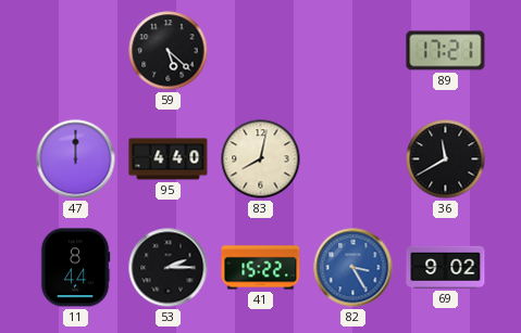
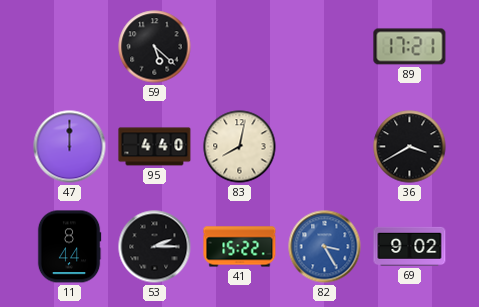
36: 11:40 -> 3:40 (410, 147)
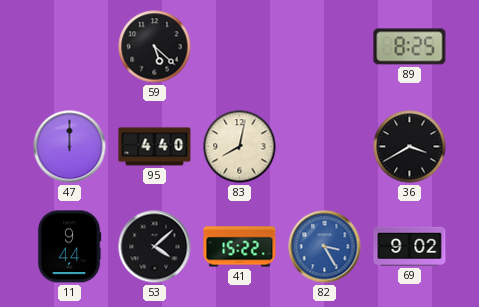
89: 17:21 -> 8:25 (410, 47)
11: 8:44 -> 9:44 (69, 247)
53: 2:15 -> 4:08 (155, 247)
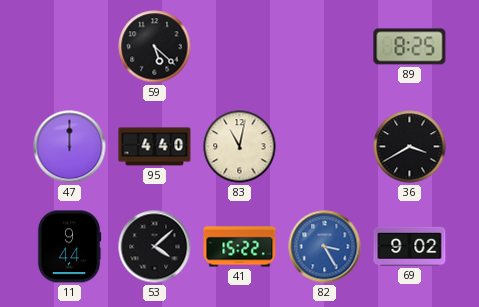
83: 8:02 -> 11:02 (240, 147)
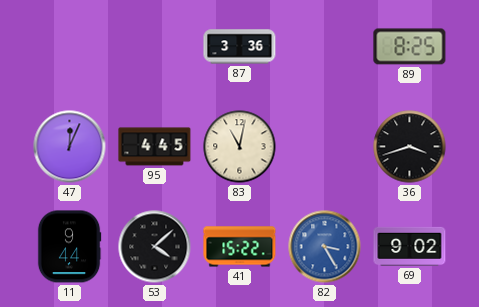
59: 5:22 -> none (155, 47)
87: none -> 3:36 (240, 47)
47: 12:00 -> 12:04 (70, 147)
95: 4:40 -> 4:45 (155, 147)
36: 3:40 -> 3:42 (410, 147)
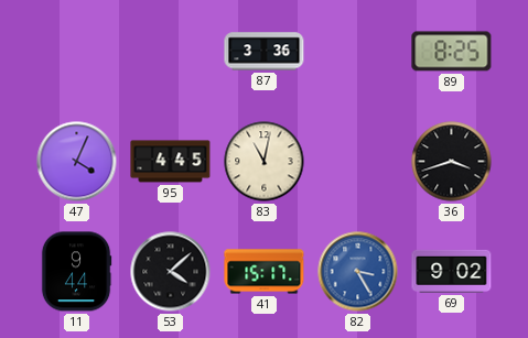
47: 12:04 -> 4:04 (77, 162)
41: 15:22 -> 15:17 (265, 272)
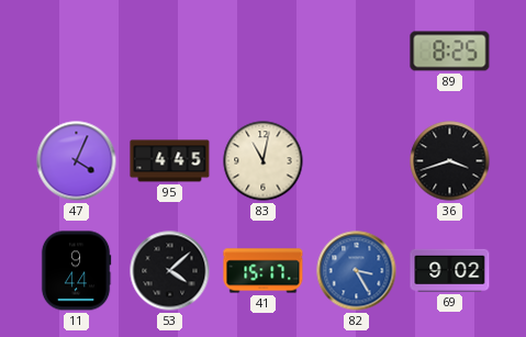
87: 3:36 -> none (265, 52)
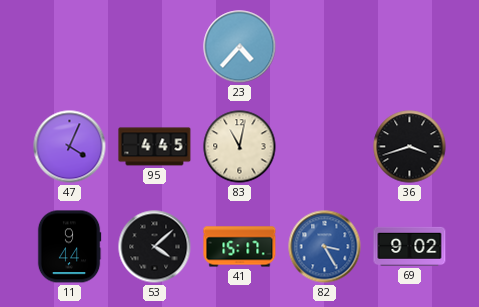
23: none -> 4:37 (240, 47)
89: 8:25 -> none (450, 52)
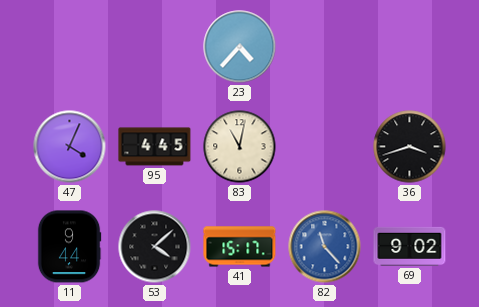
82: 3:25 -> 11:23 (325, 247)
